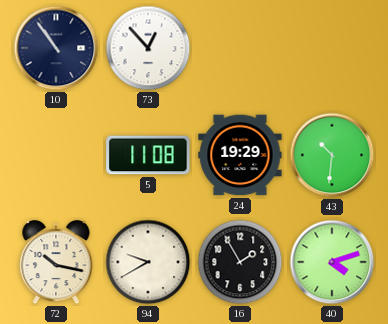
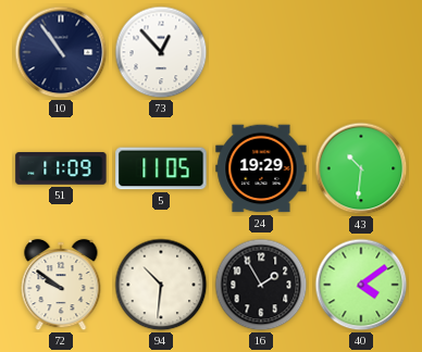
51: none -> 11:09 (61, 168)
5: 11:08 -> 11:05 (161, 168)
72: 10:17 -> 9:51 (61, 285)
94: 9:40 -> 10:31 (161, 285)
40: 4:12 -> 4:09 (361, 285)
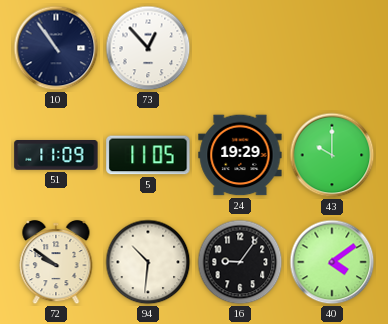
43: 10:31 -> 10:00 (332, 155)
16: 1:55 -> 9:06 (240, 262)
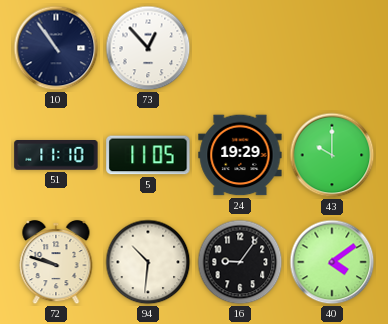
51: 11:09 -> 11:10 (56, 155)
72: 9:51 -> 9:48 (56, 262)
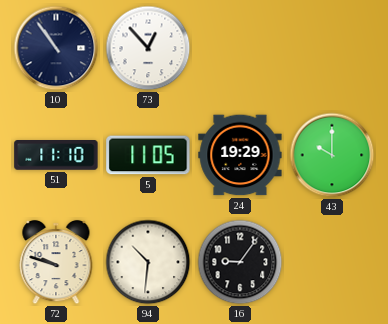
40: 4:09 -> none (332, 262)
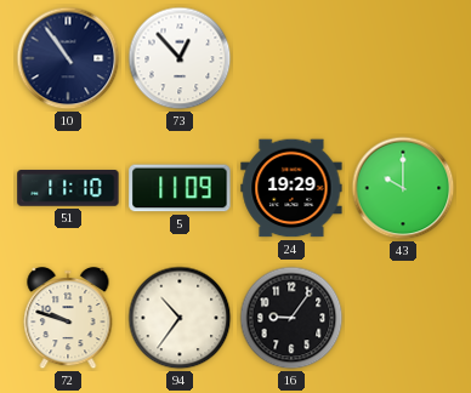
5: 11:05 -> 11:09 (180, 188)
94: 10:31 -> 10:36 (180, 318)
